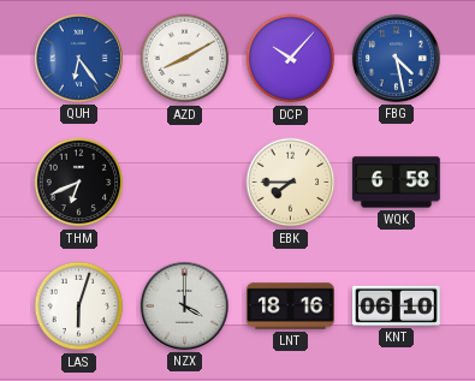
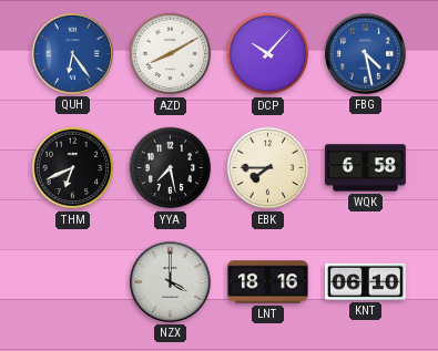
YYA: none -> 7:28 (171, 168)
LAS: 6:03 -> none (79, 306)
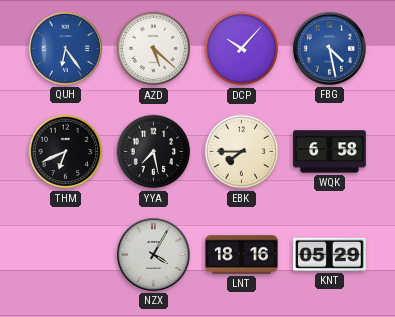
AZD: 8:10 -> 5:22 (154, 49)
NZX: 4:00 -> 4:05 (153, 254)
KNT: 06:10 -> 05:29 (330, 254)
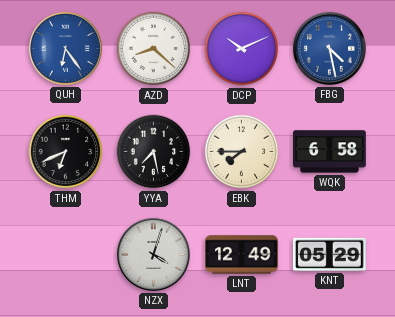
AZD: 5:22 -> 8:22 (154, 49)
DCP: 10:07 -> 10:11 (242, 49)
NZX: 4:05 -> 4:03 (153, 254)
LNT: 18:16 -> 12:49 (242, 255)
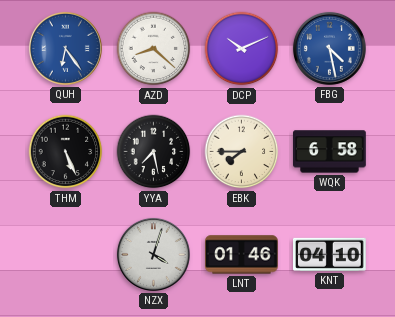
THM: 6:41 -> 5:26 (66, 152)
LNT: 12:49 -> 01:46 (242, 255)
KNT: 05:29 -> 04:10 (330, 254)
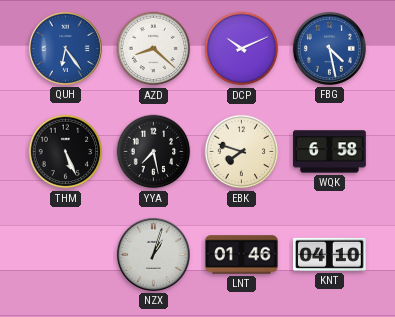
EBK: 7:45 -> 7:48 (242, 152)
NZX: 4:03 -> 1:03 (153, 254)
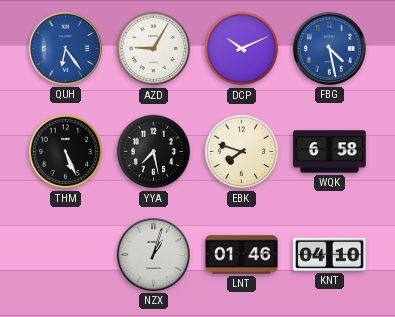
AZD: 8:22 -> 9:05 (154, 49)
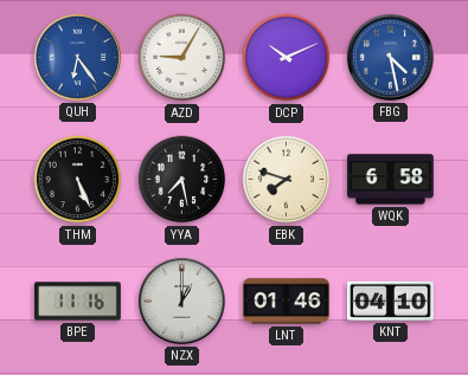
BPE: none -> 11:16 (78, 302)
NZX: 1:03 -> 1:00 (181, 300)
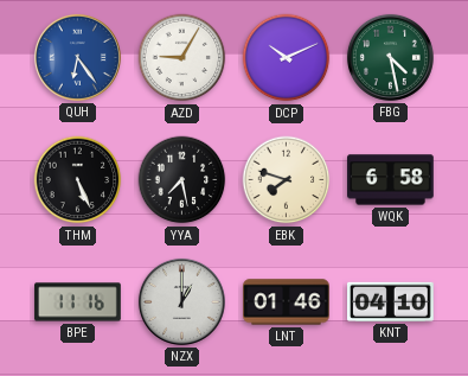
FBG dial: blue -> green (390, 57)
